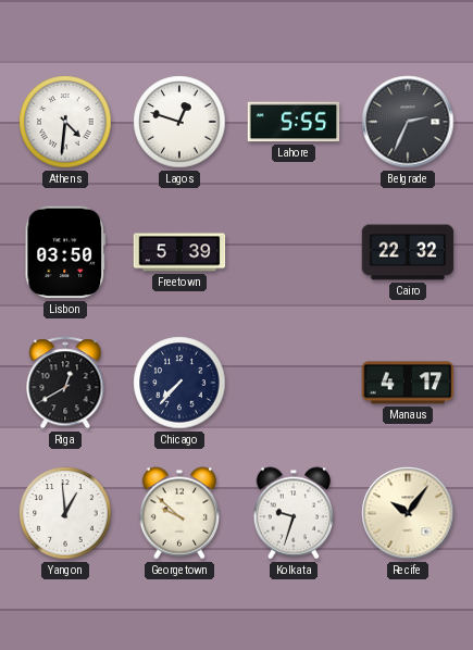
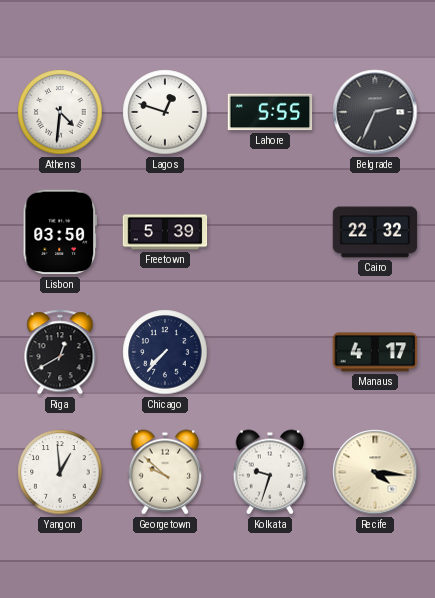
Recife: 10:06 -> 4:16 (375, 472)
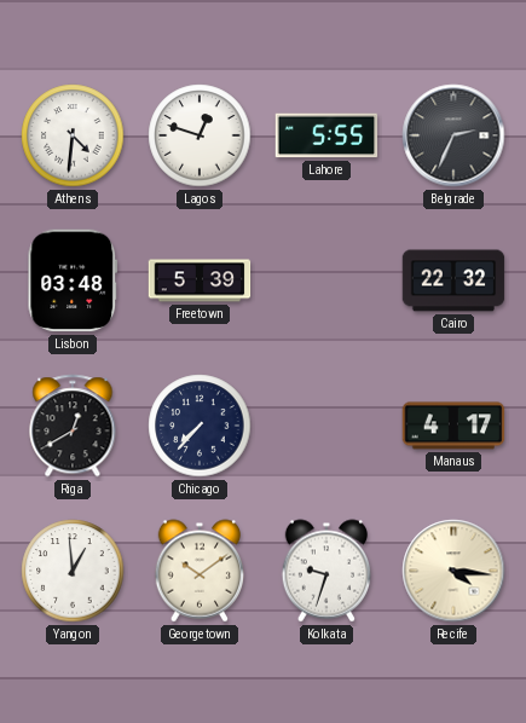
Lisbon: 03:50 -> 03:48 (73, 280)
Georgetown: 9:52 -> 10:09 (200, 571)
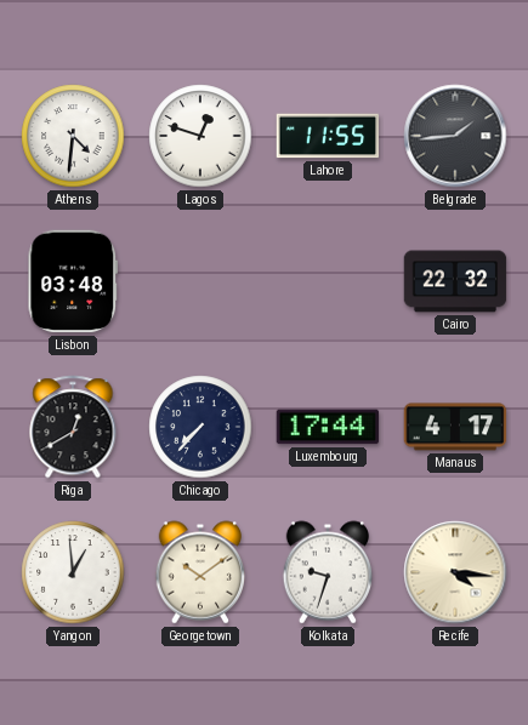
Lahore: 5:55 -> 11:55 (328, 136)
Belgrade: 2:34 -> 1:44 (455, 136)
Freetown: 5:39 -> none (200, 280)
Luxembourg: none -> 17:44 (328, 427)
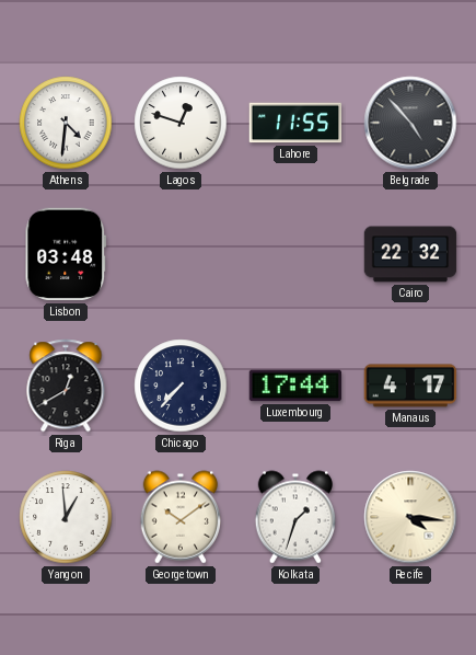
Belgrade: 1:44 -> 4:53 (410, 123)
Kolkata: 9:33 -> 1:33 (295, 517)
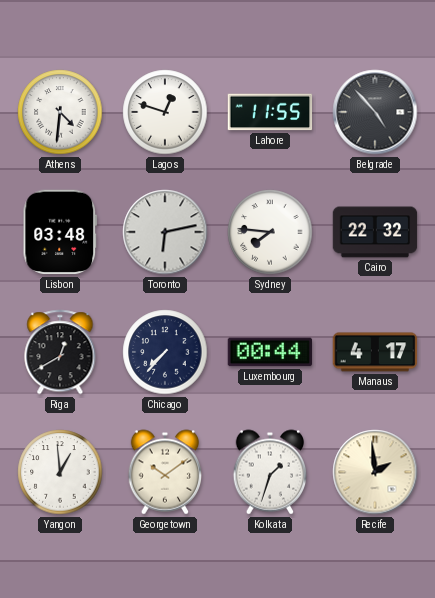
Toronto: none -> 6:13 (165, 232)
Sydney: none -> 7:46 (270, 232)
Luxembourg: 17:44 -> 00:44 (270, 352)
Recife: 4:16 -> 1:59 (375, 472)
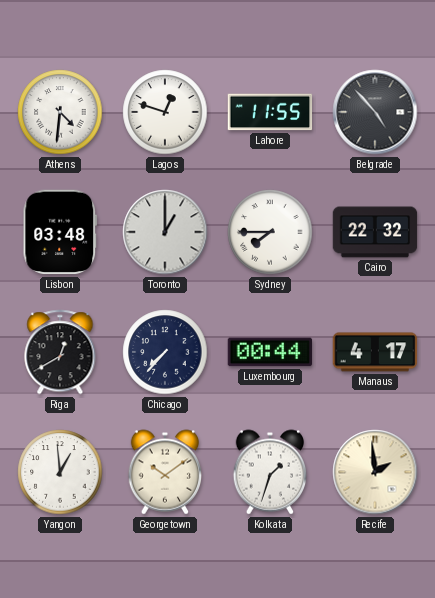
Toronto: 6:13 -> 1:00 (165, 232)
Sydney: 7:46 -> 7:45 (270, 232)
